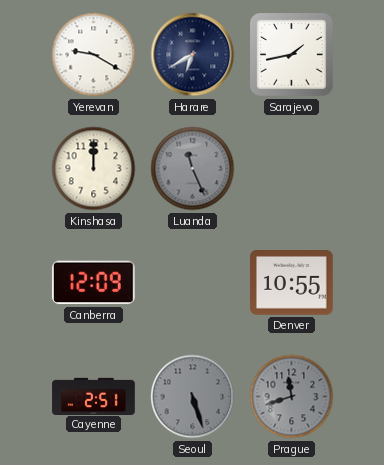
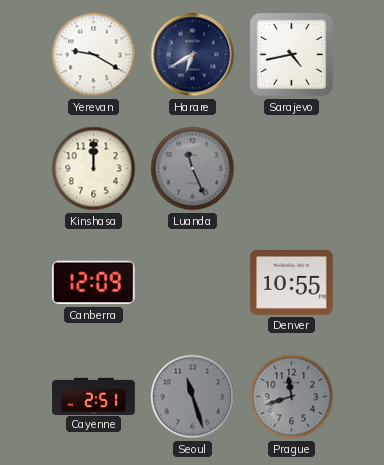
Sarajevo: 1:43 -> 4:43 (292, 55)
Seoul: 5:27 -> 11:27 (193, 397)
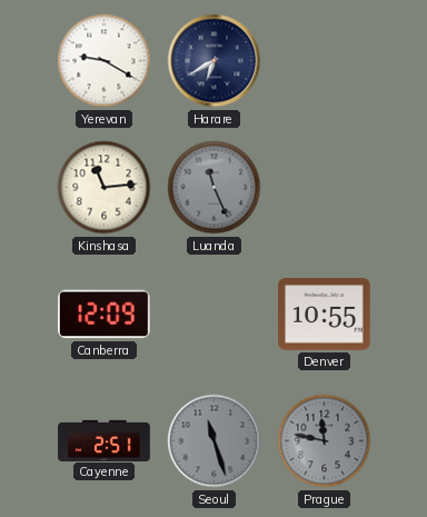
Sarajevo: 4:43 -> none (292, 55)
Kinshasa: 12:00 -> 11:14 (105, 188)
Prague: 11:42 -> 11:47 (325, 441)
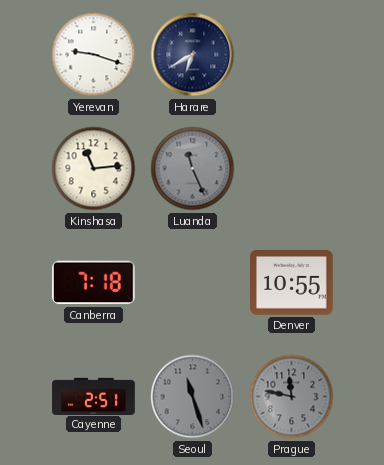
Yerevan: 9:20 -> 9:18 (94, 55)
Canberra: 12:09 -> 7:18 (93, 283)
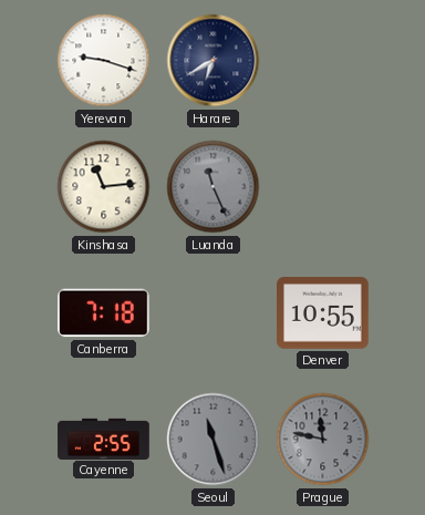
Cayenne: 2:51 -> 2:55 (104, 439)
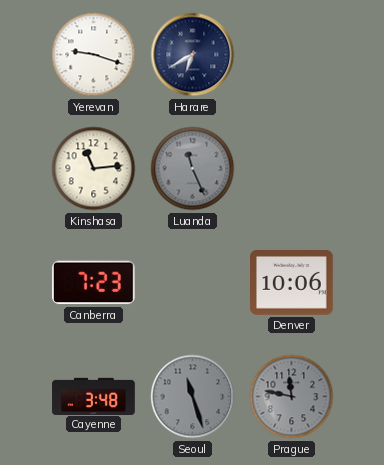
Canberra: 7:18 -> 7:23 (93, 283)
Denver: 10:55 -> 10:06 (292, 283)
Cayenne: 2:55 -> 3:48 (94, 396)
